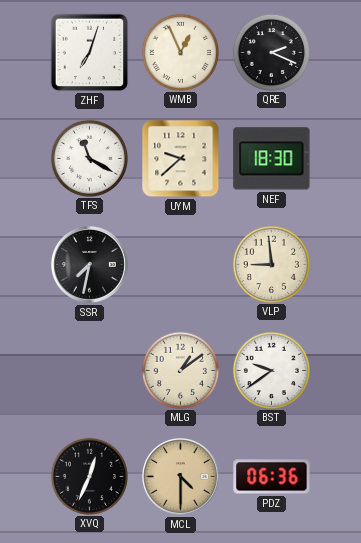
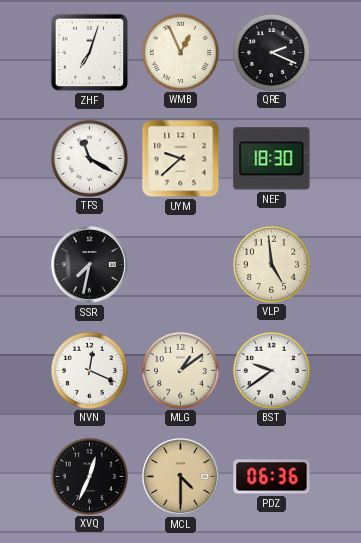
VLP: 8:59 -> 4:59 (271, 264)
NVN: none -> 12:19 (89, 370)
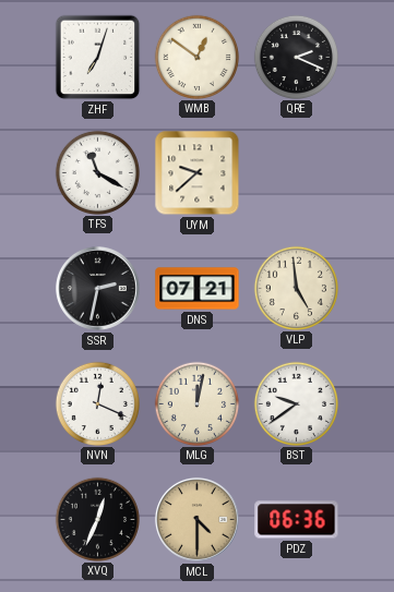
WMB: 12:56 -> 12:51 (196, 57)
NEF: 18:30 -> none (272, 159)
SSR: 7:32 -> 2:32 (97, 288)
DNS: none -> 07:21 (198, 289)
MLG: 1:09 -> 12:02 (196, 403)
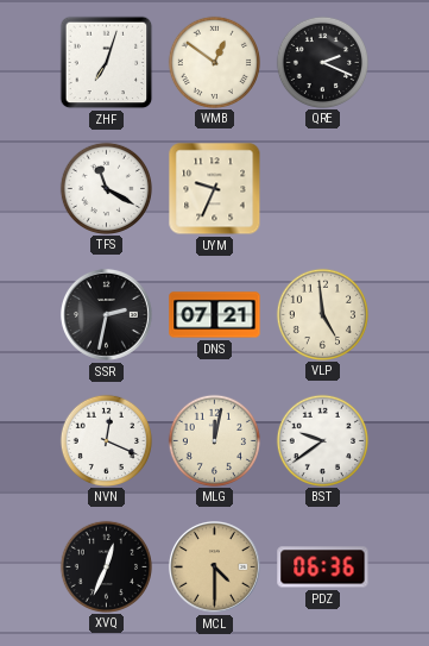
UYM: 9:38 -> 9:34 (215, 189)
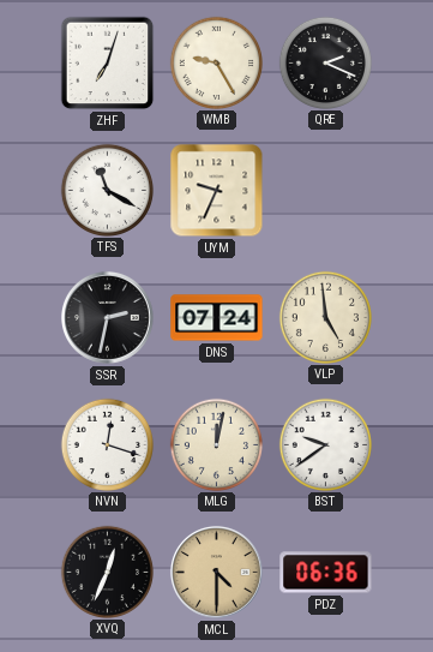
WMB: 12:51 -> 9:25 (216, 62)
DNS: 07:21 -> 07:24 (217, 318)
NVN: 12:19 -> 12:18 (107, 444)
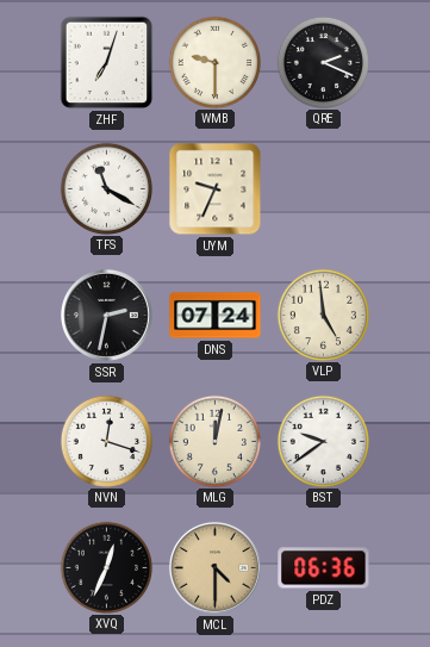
WMB: 9:25 -> 9:30 (214, 62)
